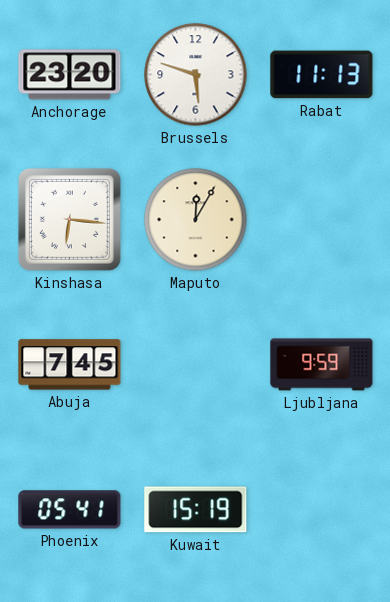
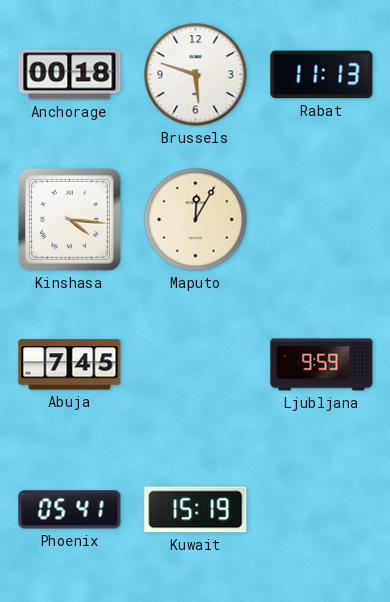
Anchorage: 23:20 -> 00:18 (70, 75)
Kinshasa: 6:16 -> 4:16 (69, 219)
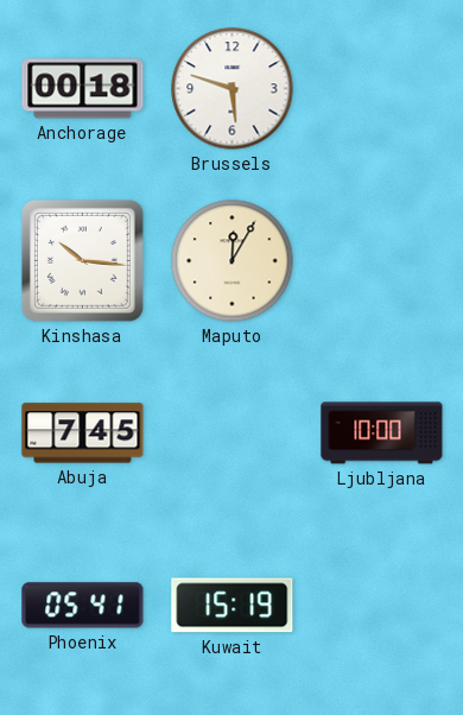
Rabat: 11:13 -> none (322, 75)
Kinshasa: 4:16 -> 10:16 (82, 260)
Ljubljana: 9:59 -> 10:00 (382, 434)
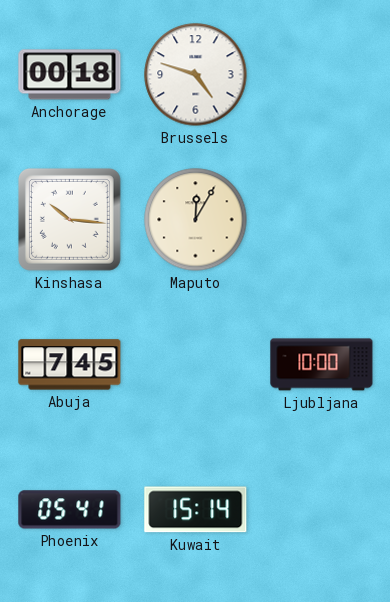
Brussels: 5:48 -> 4:48 (196, 75)
Kuwait: 15:19 -> 15:14 (196, 510)
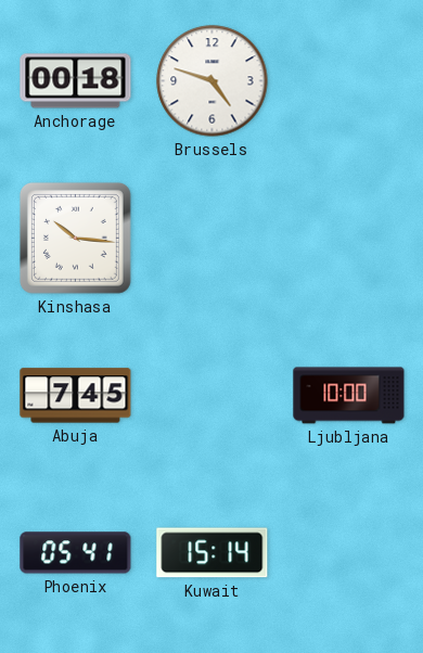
Maputo: 12:05 -> none (196, 220)
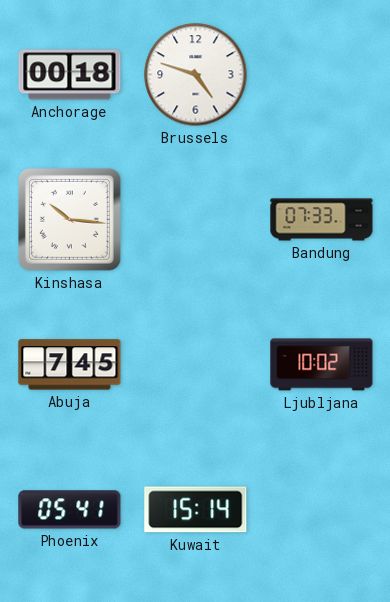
Bandung: none -> 07:33 (322, 220)
Ljubljana: 10:00 -> 10:02 (322, 365)
